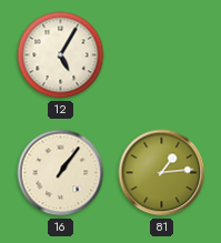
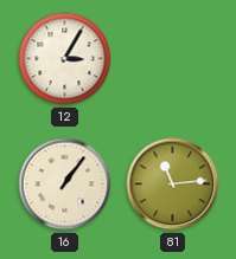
12: 5:05 -> 3:05 (65, 59)
81: 1:14 -> 11:14 (173, 184)
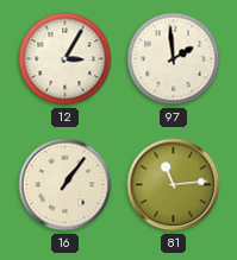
97: none -> 1:59 (174, 59)
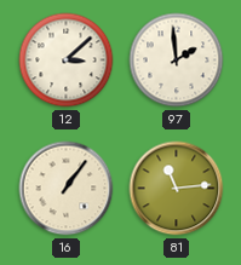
12: 3:05 -> 3:08 (67, 61)
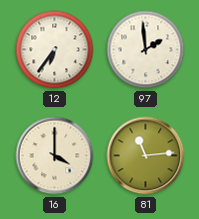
12: 3:08 -> 6:36 (55, 50)
16: 1:06 -> 4:00 (55, 156)
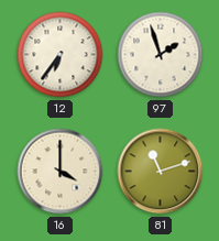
97: 1:59 -> 1:57 (161, 55)
81: 11:14 -> 11:12 (161, 172)
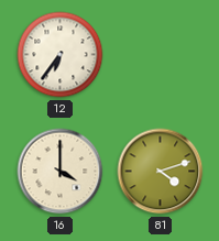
97: 1:57 -> none (161, 55)
81: 11:12 -> 4:12 (161, 172)
